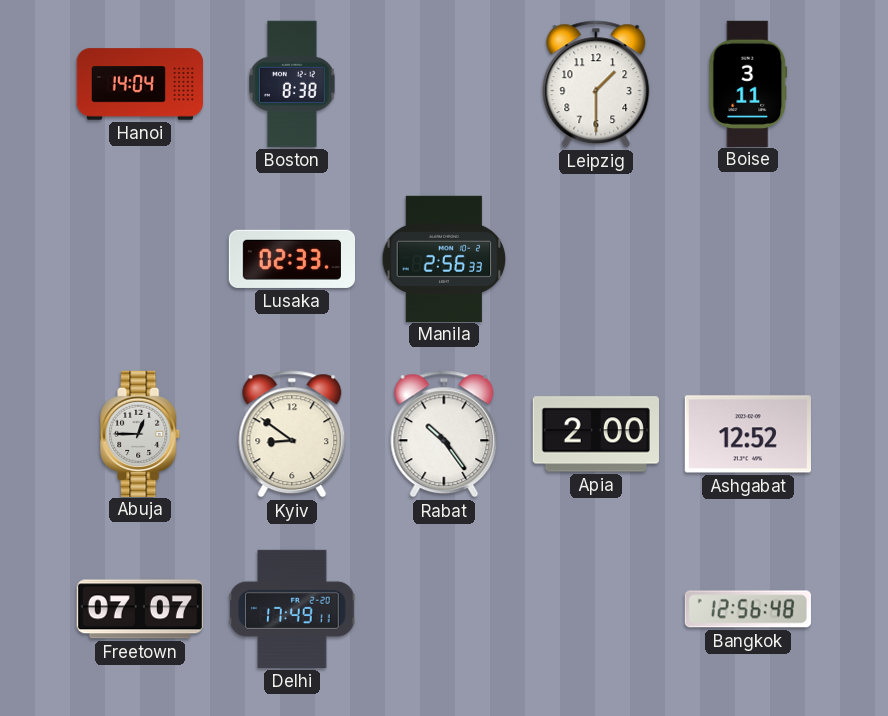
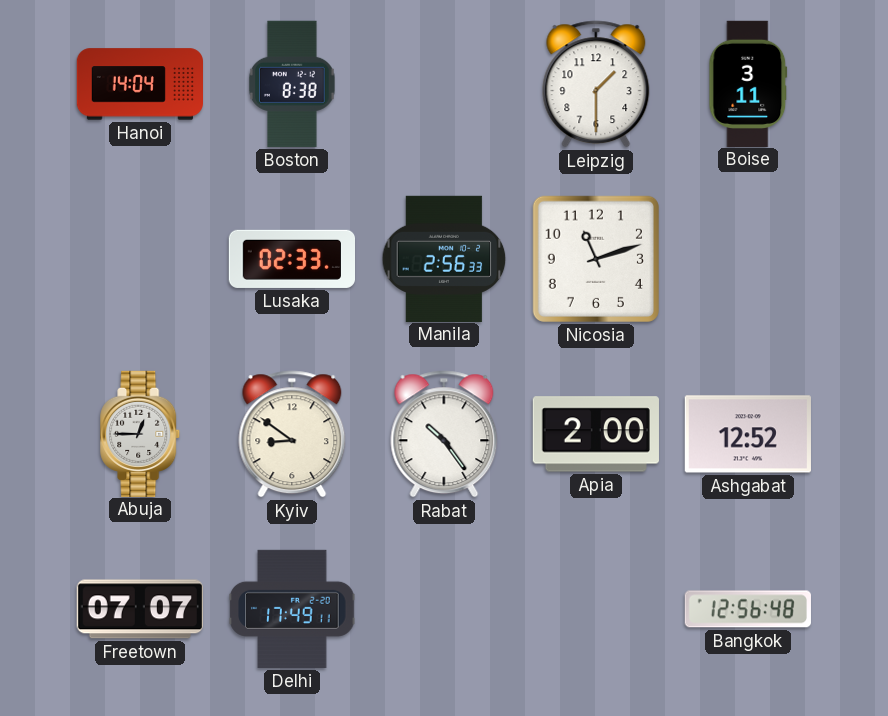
Nicosia: none -> 11:12 (596, 259)
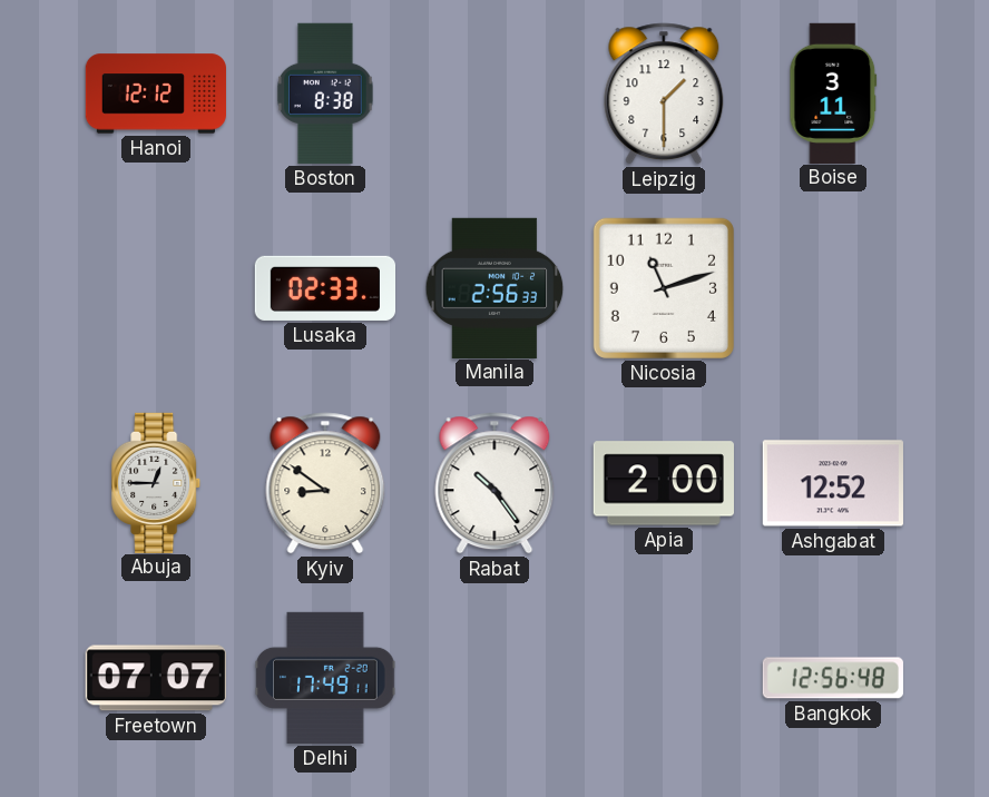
Hanoi: 14:04 -> 12:12 (156, 94)
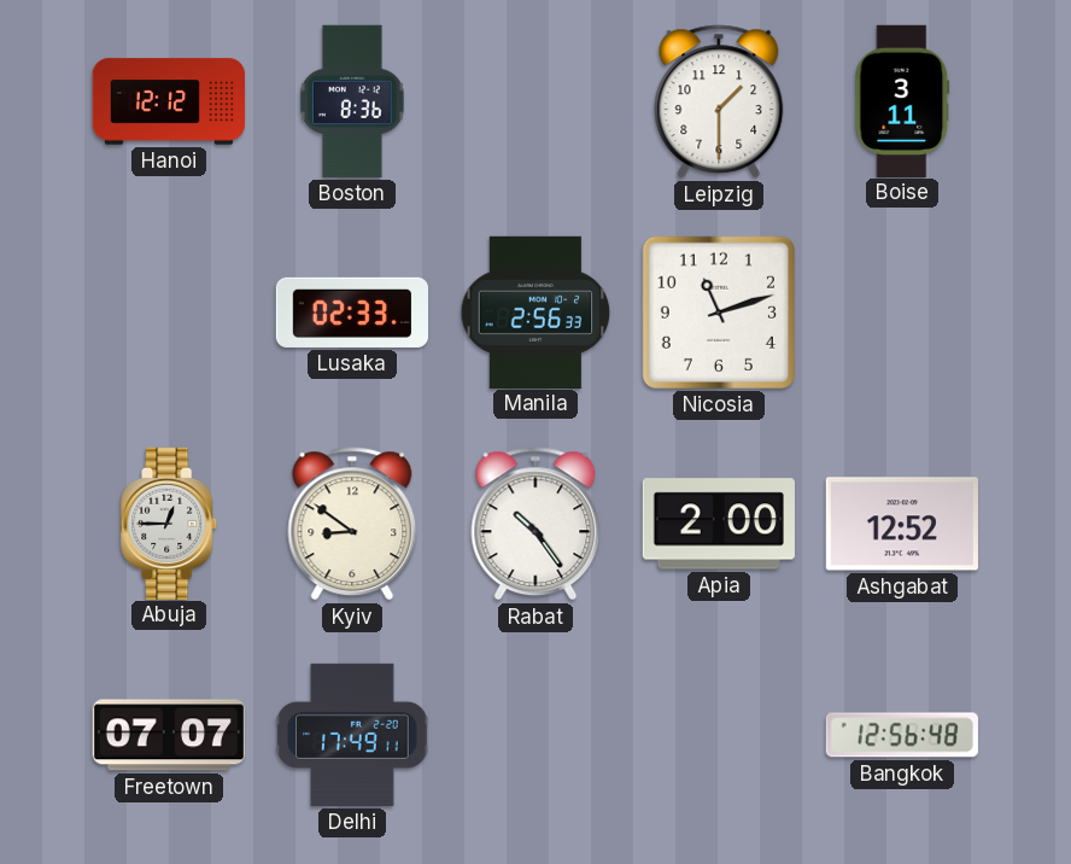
Boston: 8:38 -> 8:36 (352, 101)
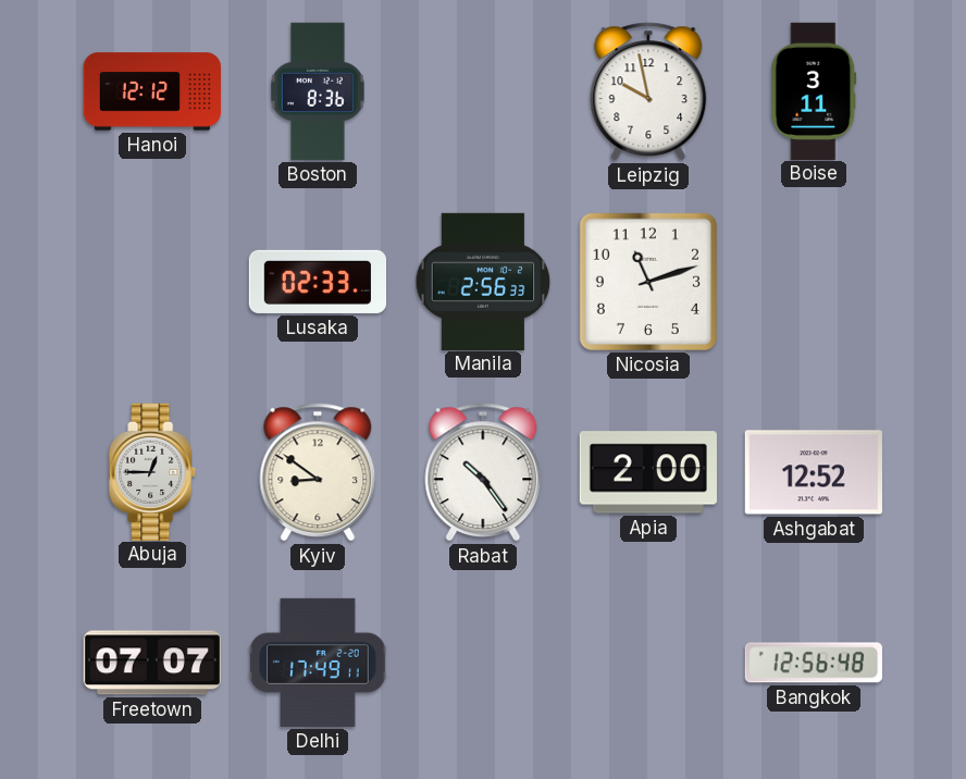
Leipzig: 1:30 -> 9:58 (648, 91)
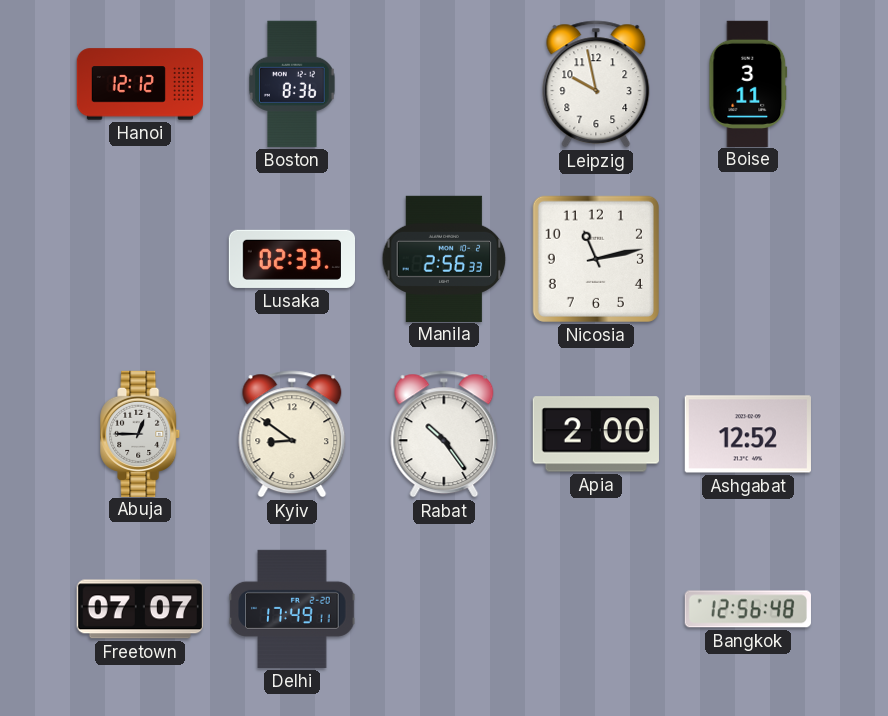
Nicosia: 11:12 -> 11:13 (596, 259)
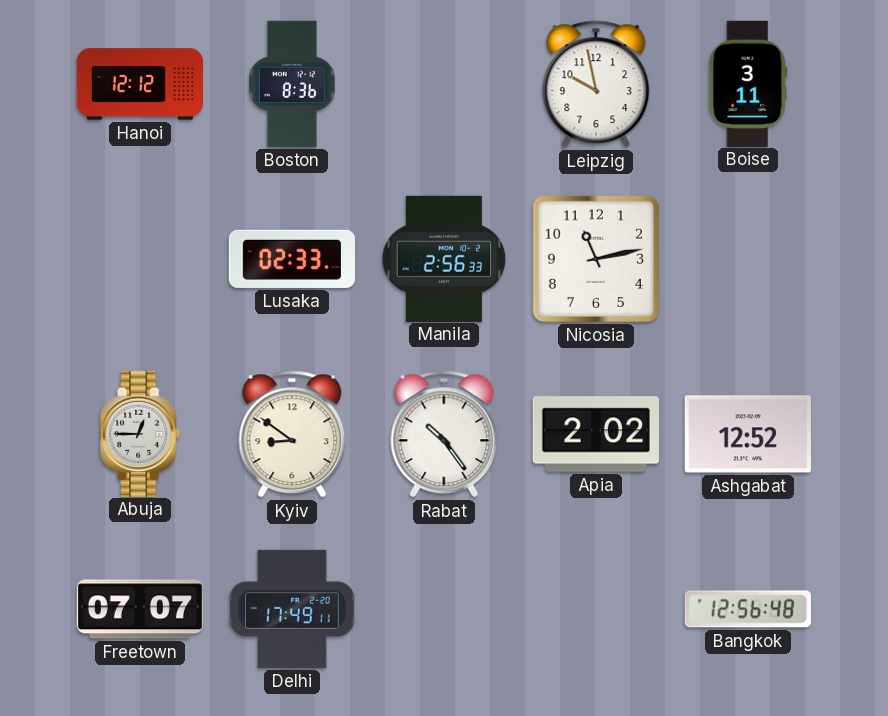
Apia: 2:00 -> 2:02 (596, 434)
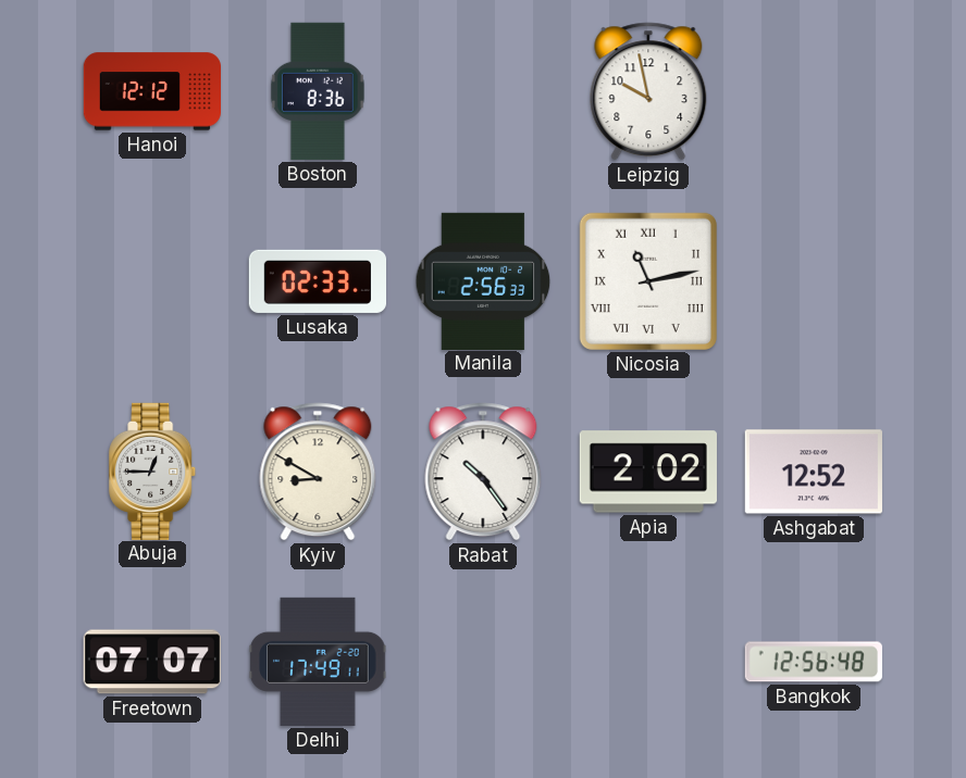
Boise: 3:11 -> none (748, 83)
Nicosia numerals: Arabic -> Roman (648, 281)
Kyiv: 8:51 -> 8:50 (318, 472)
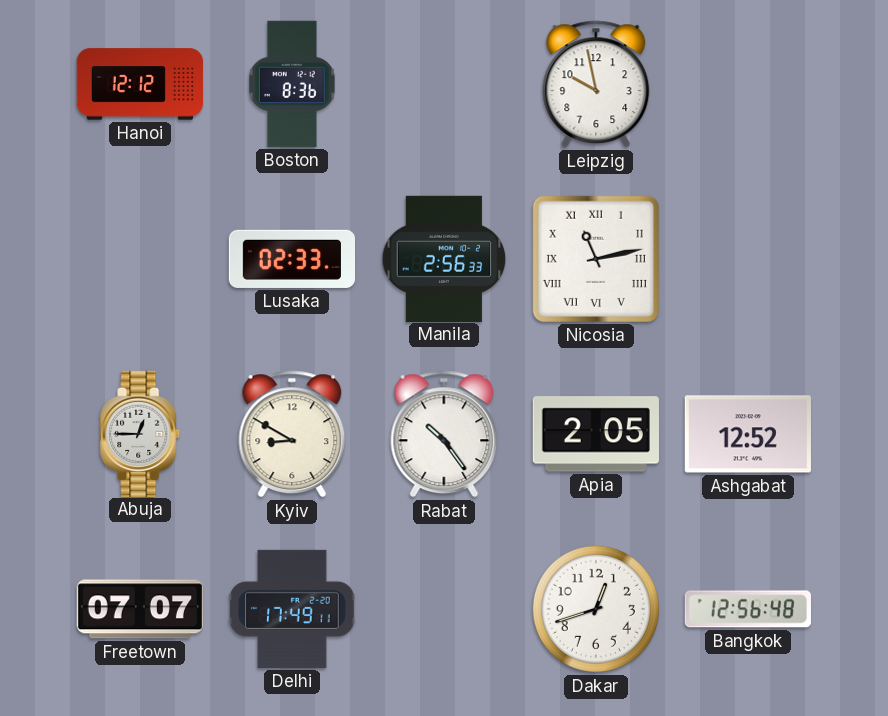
Apia: 2:02 -> 2:05 (596, 434)
Dakar: none -> 12:42 (596, 609)
